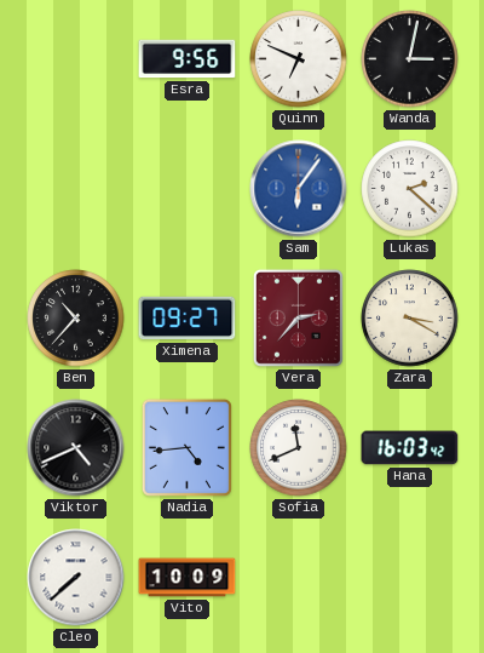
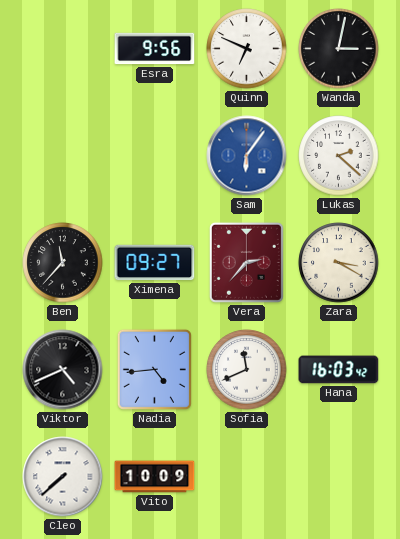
Ben: 10:37 -> 11:37 (63, 263)
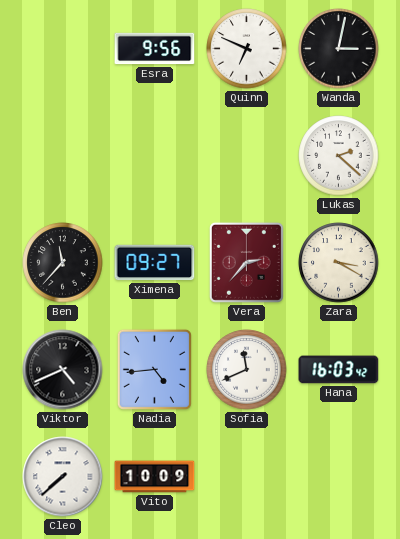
Sam: 6:06 -> none (247, 156)
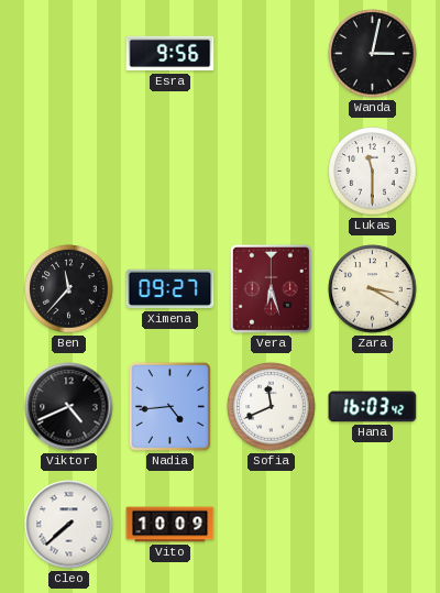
Quinn: 6:49 -> none (247, 49)
Lukas: 2:22 -> 11:30 (373, 172)
Vera: 2:37 -> 6:27 (271, 288)
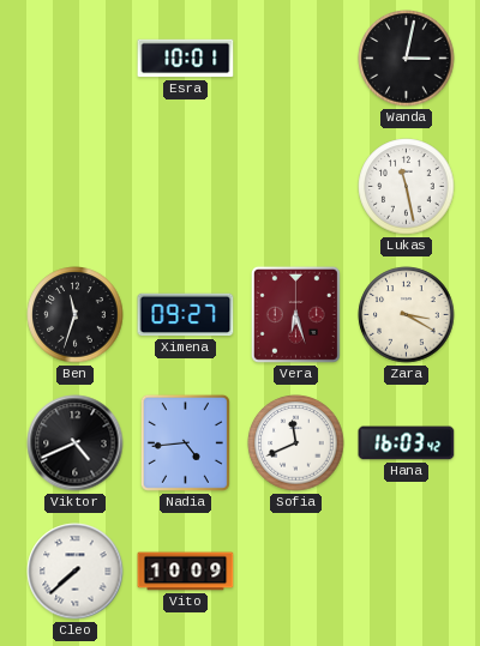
Esra: 9:56 -> 10:01 (186, 59)
Lukas: 11:30 -> 11:28 (407, 187)
Ben: 11:37 -> 11:33 (76, 315)
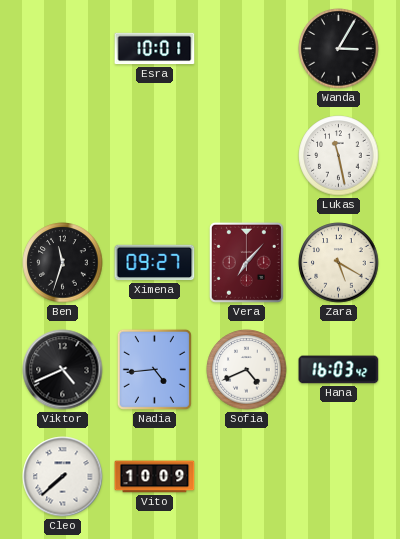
Wanda: 3:02 -> 3:05 (339, 49)
Vera: 6:27 -> 7:07 (246, 262)
Zara: 3:20 -> 5:20 (339, 263)
Sofia: 11:41 -> 4:41 (247, 370)
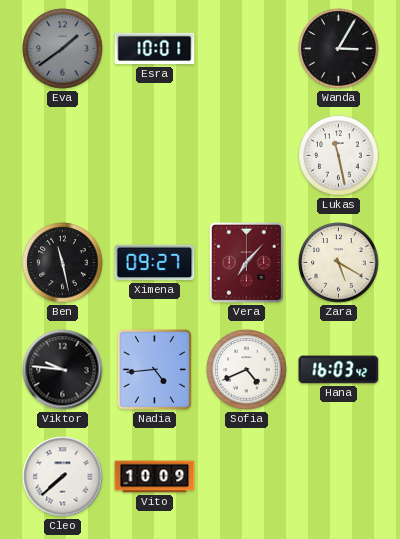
Eva: none -> 1:39 (63, 49)
Ben: 11:33 -> 11:28 (63, 263)
Viktor: 4:41 -> 9:46 (63, 370)
